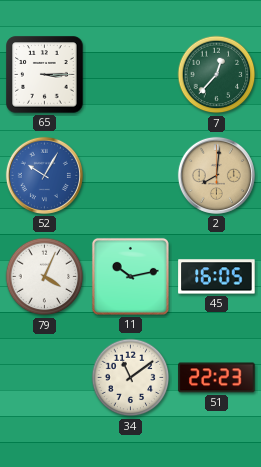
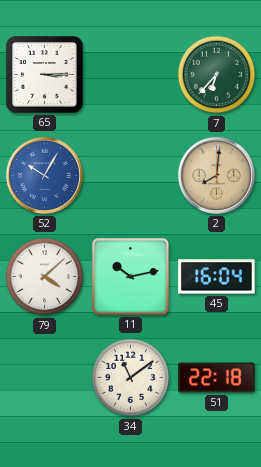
7: 12:37 -> 6:37 (217, 75)
79: 4:04 -> 4:08 (45, 277)
45: 16:05 -> 16:04 (217, 277)
51: 22:23 -> 22:18 (217, 378)
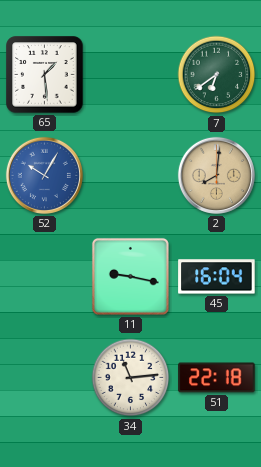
65: 3:15 -> 1:29 (45, 75)
7: 6:37 -> 6:39 (217, 75)
79: 4:08 -> none (45, 277)
11: 10:13 -> 9:17 (130, 276)
34: 11:09 -> 11:14 (131, 378)
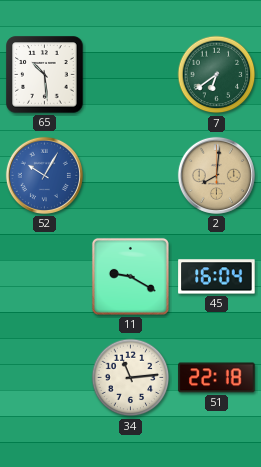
65: 1:29 -> 10:29 (45, 75)
11: 9:17 -> 9:20 (130, 276)
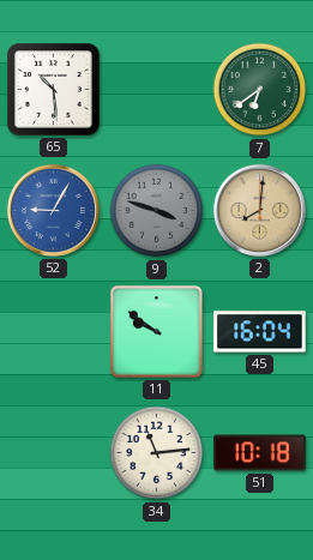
52: 10:05 -> 9:05 (53, 210)
9: none -> 3:48 (157, 211)
11: 9:20 -> 9:51 (156, 331)
51: 22:18 -> 10:18 (260, 453)
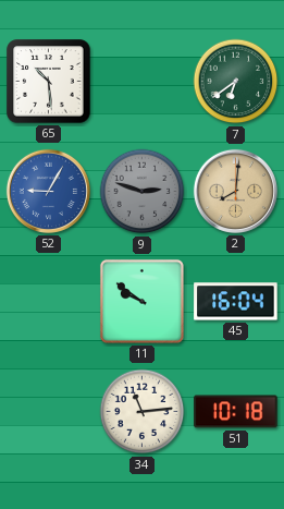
9: 3:48 -> 2:48 (143, 192)
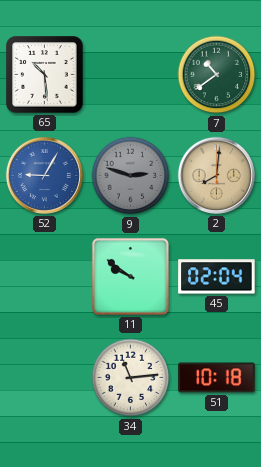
7: 6:39 -> 10:39 (217, 75)
45: 16:04 -> 02:04 (217, 277)
